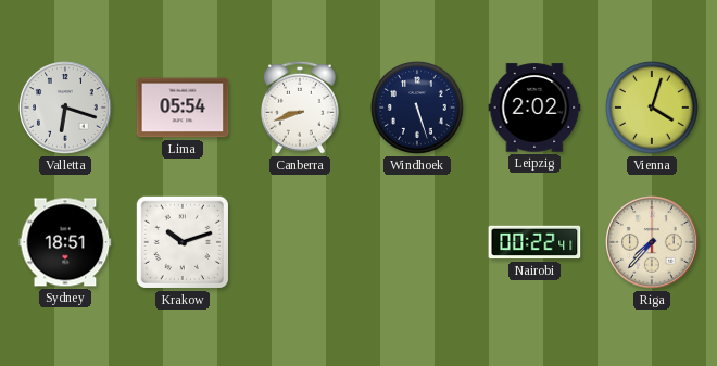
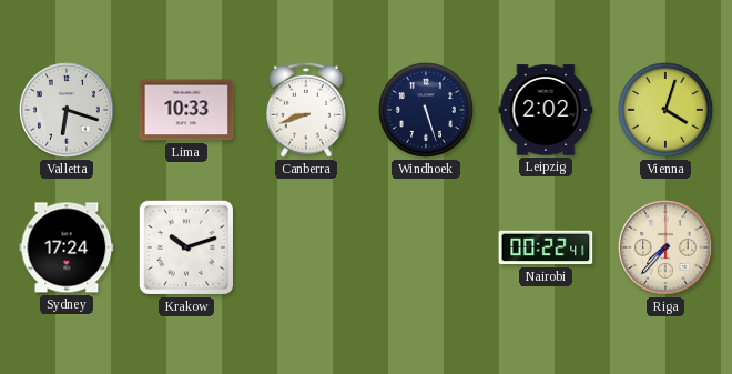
Lima: 05:54 -> 10:33 (186, 110)
Sydney: 18:51 -> 17:24 (67, 247)
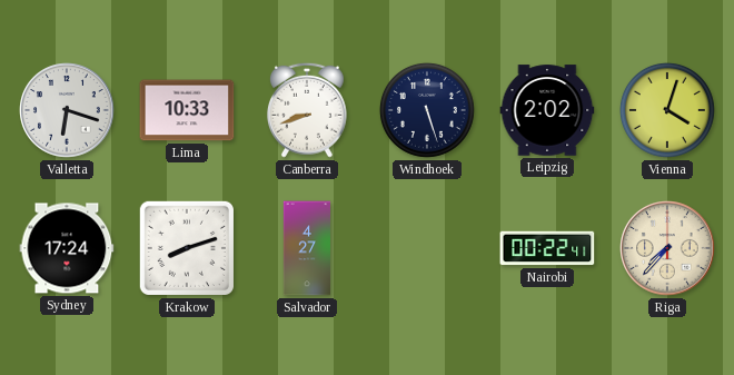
Krakow: 10:12 -> 8:12 (187, 248)
Salvador: none -> 4:27 (306, 248)
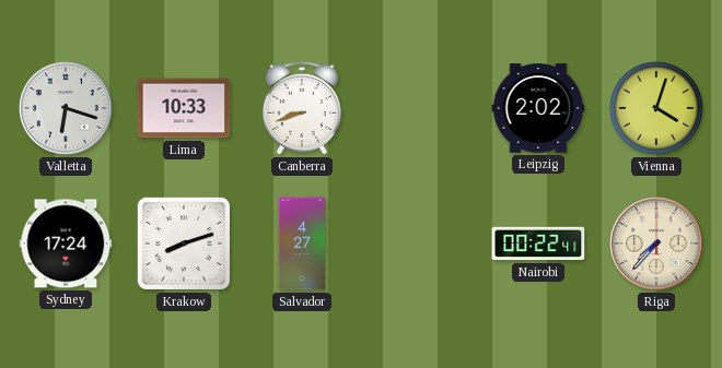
Windhoek: 5:27 -> none (427, 110)
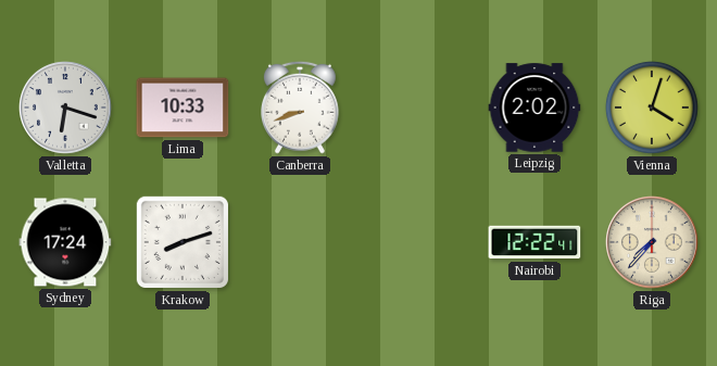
Salvador: 4:27 -> none (301, 244)
Nairobi: 00:22 -> 12:22 (534, 242)
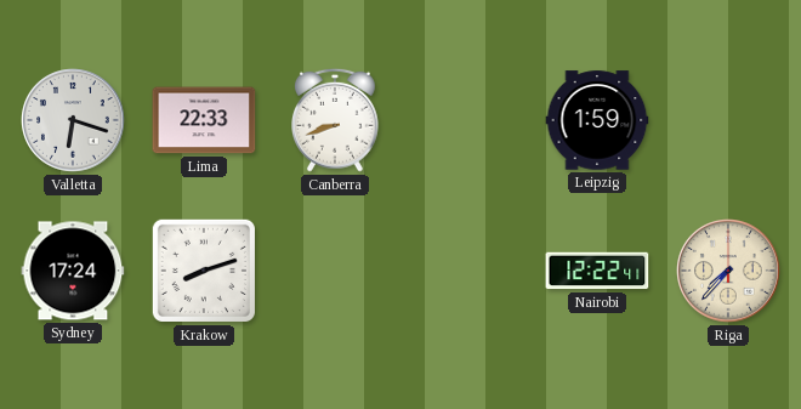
Lima: 10:33 -> 22:33 (204, 120)
Leipzig: 2:02 -> 1:59 (597, 120)
Vienna: 4:03 -> none (652, 108)
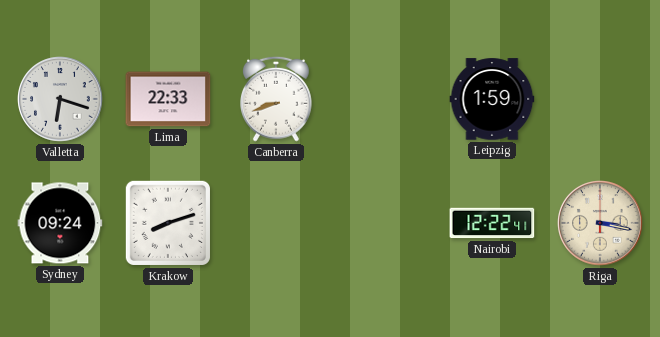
Sydney: 17:24 -> 09:24 (60, 223)
Riga: 7:37 -> 3:17 (600, 223)
